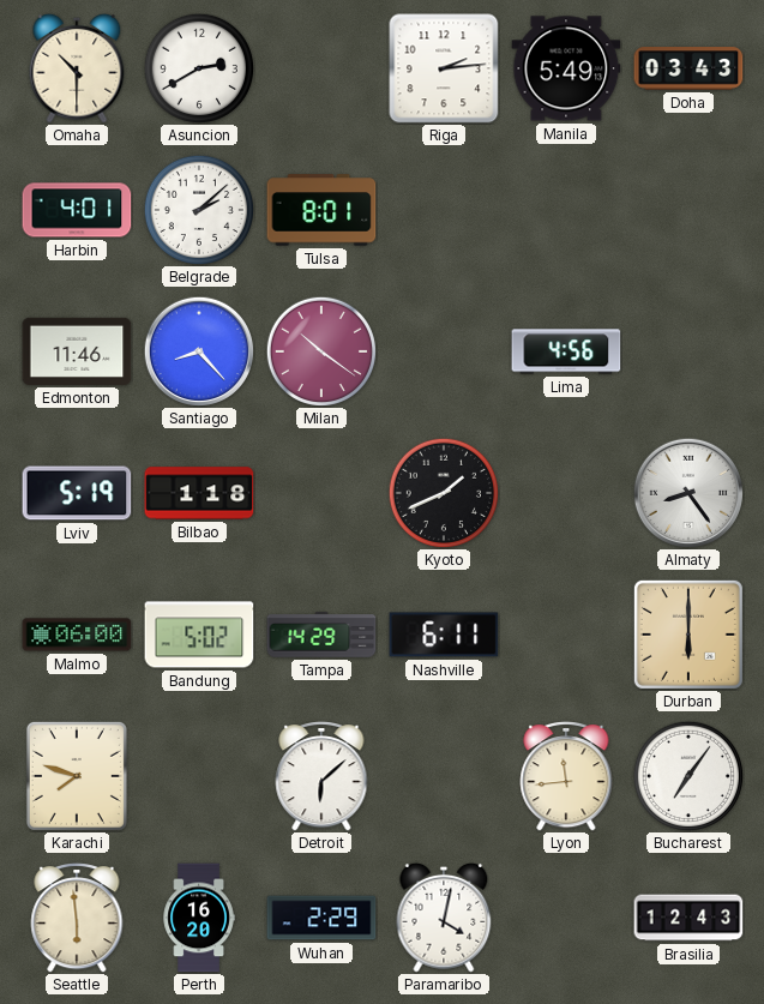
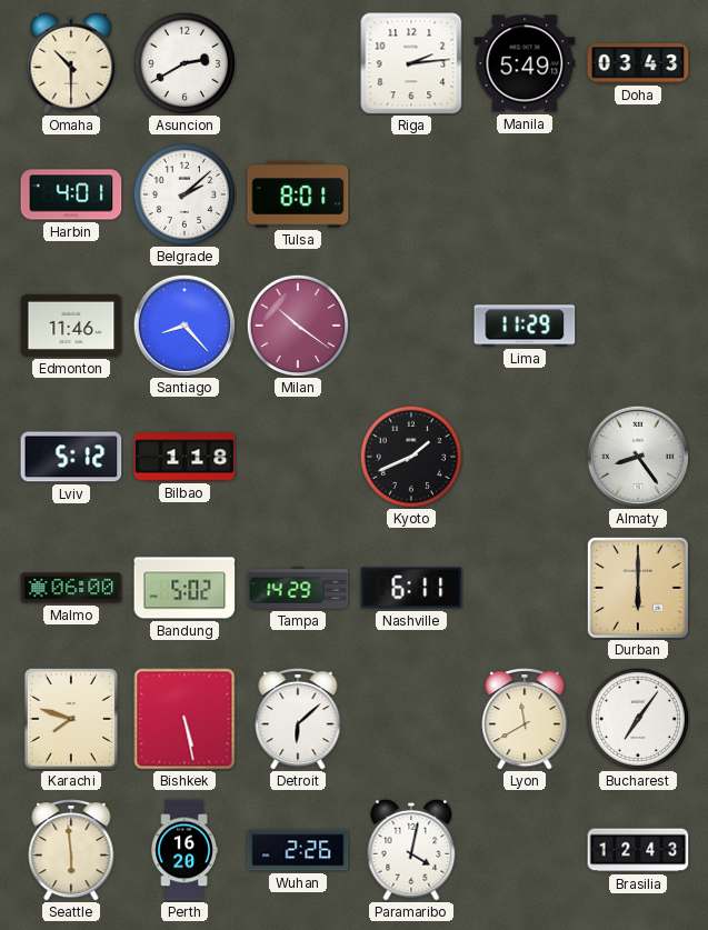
Lima: 4:56 -> 11:29 (525, 326)
Lviv: 5:19 -> 5:12 (71, 457)
Bishkek: none -> 5:28 (185, 719)
Lyon: 11:44 -> 11:40 (525, 720)
Wuhan: 2:29 -> 2:26 (298, 850)
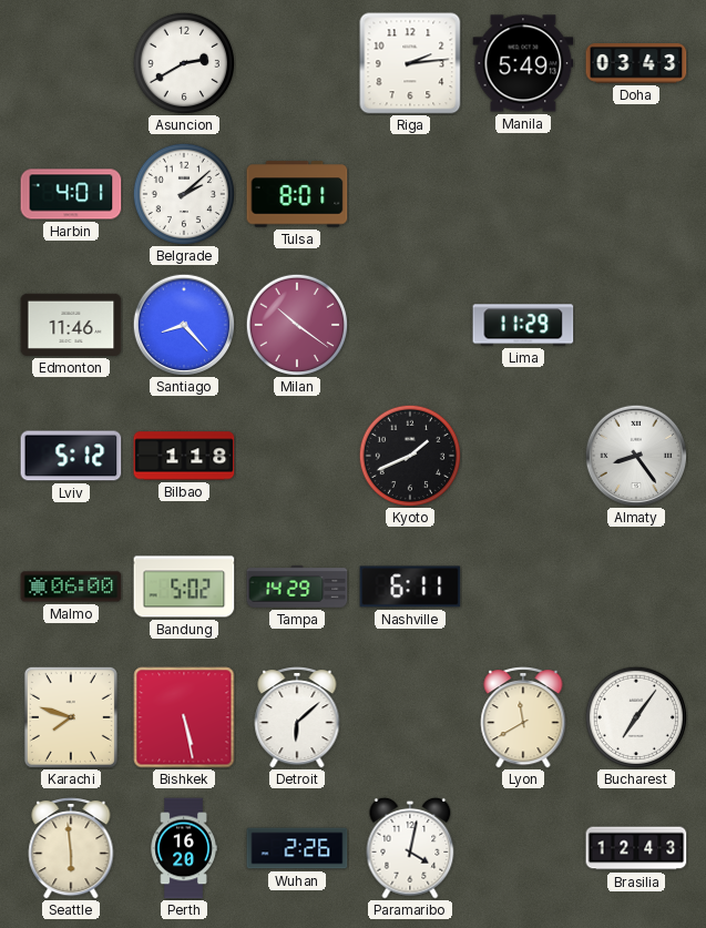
Omaha: 10:30 -> none (71, 63)
Durban: 6:00 -> none (638, 588)
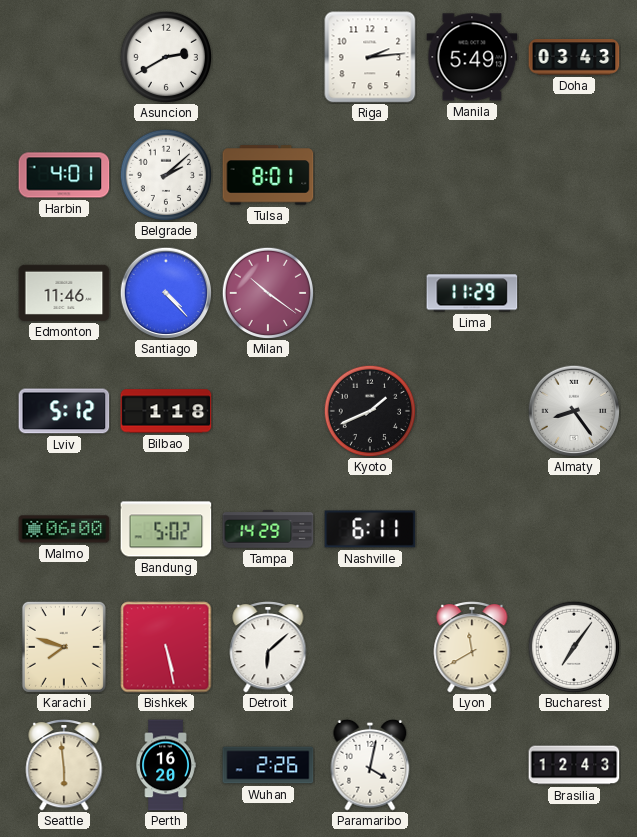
Santiago: 8:23 -> 4:23 (165, 292)
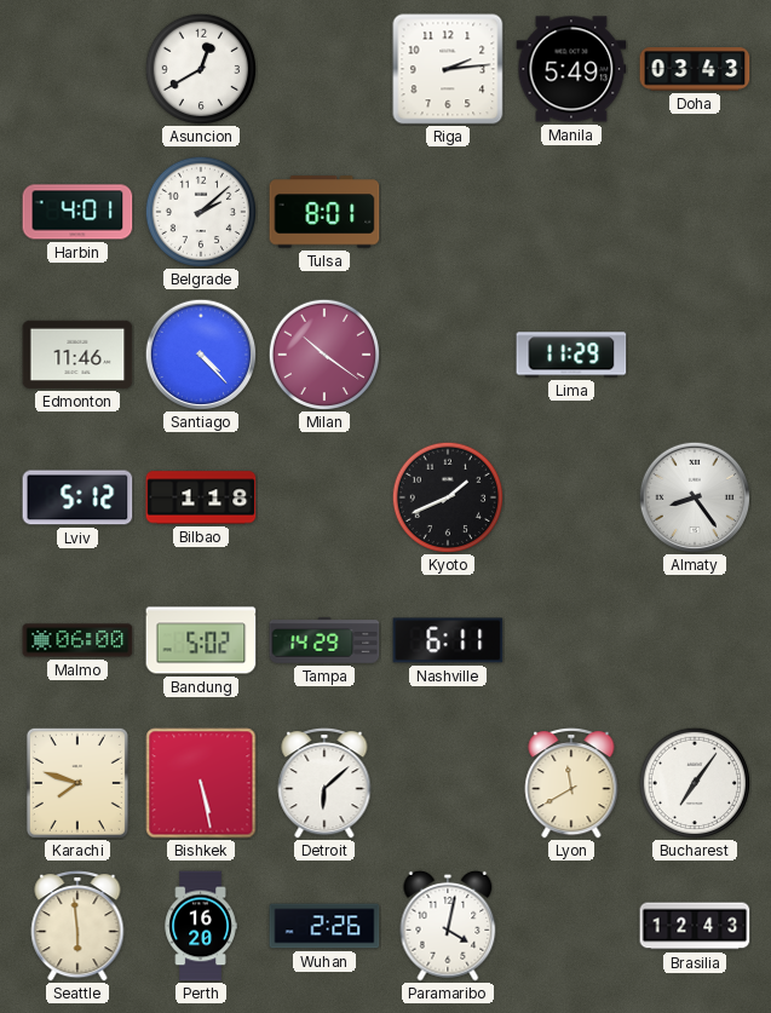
Asuncion: 2:40 -> 12:40 (200, 68)
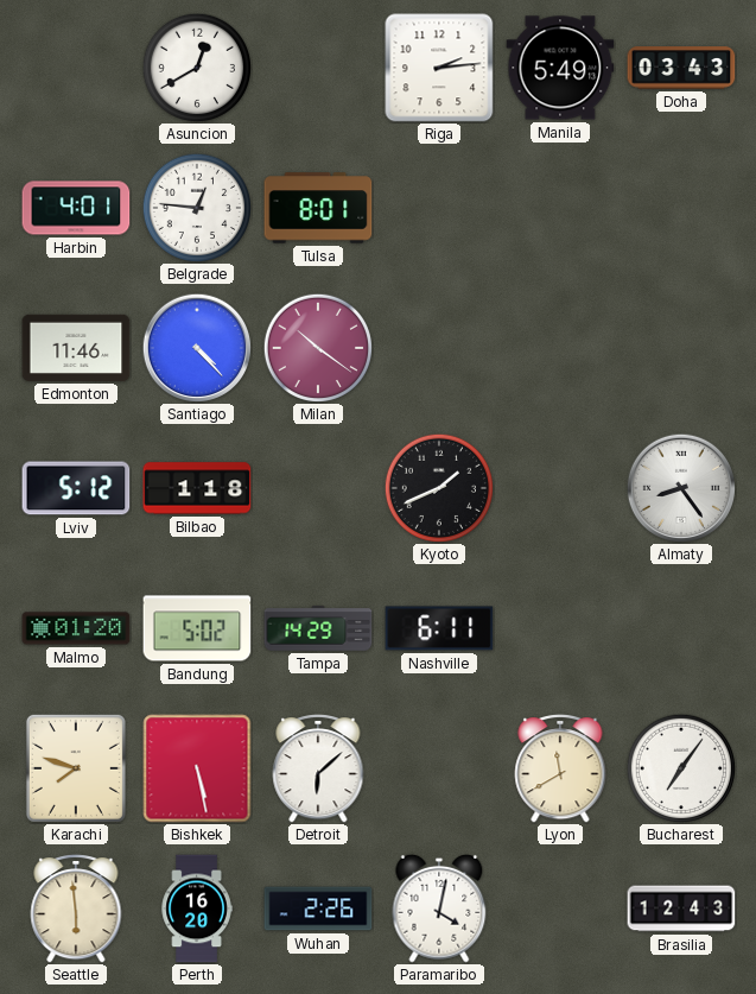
Belgrade: 2:08 -> 12:46 (196, 207)
Lima: 11:29 -> none (571, 355)
Malmo: 06:00 -> 01:20 (76, 628)
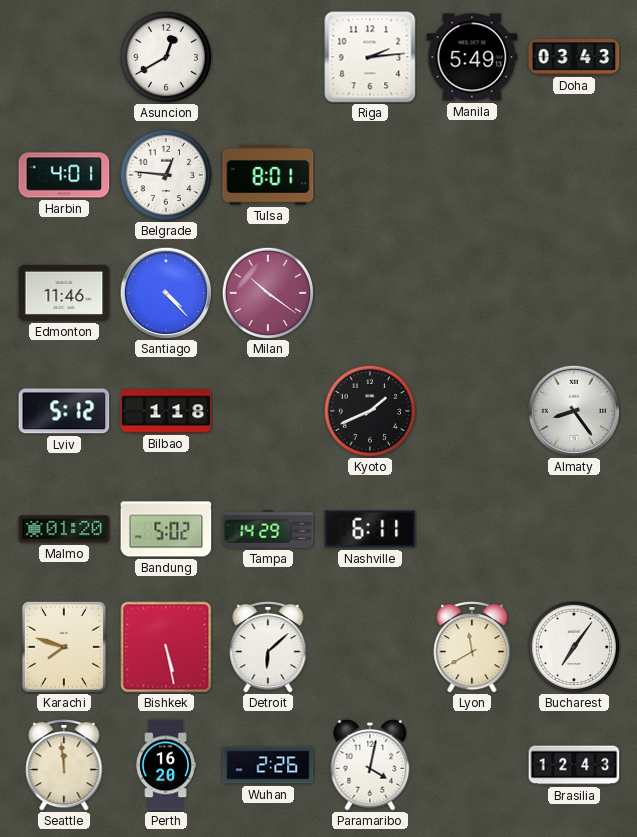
Seattle: 5:59 -> 11:59 (64, 766)
